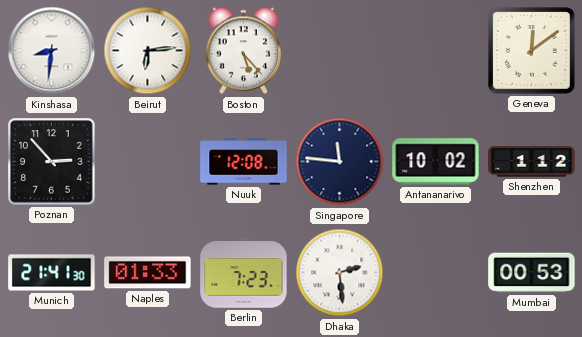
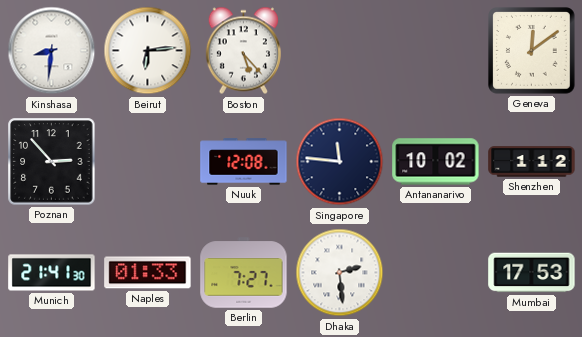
Berlin: 7:23 -> 7:27 (244, 273)
Mumbai: 00:53 -> 17:53 (532, 273)
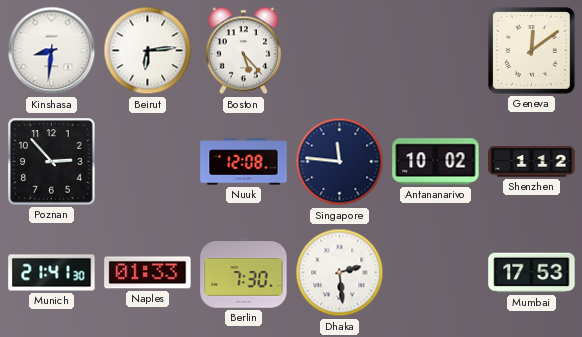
Berlin: 7:27 -> 7:30 (244, 273)
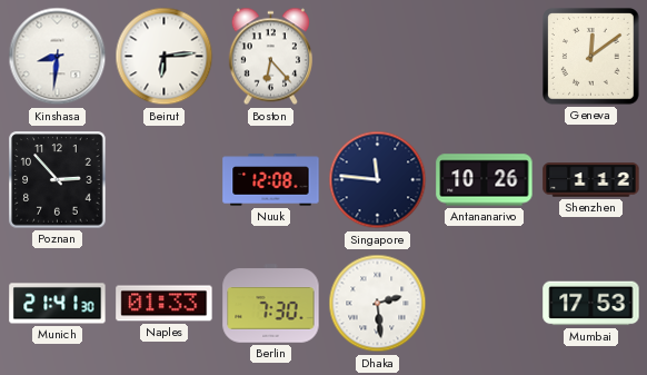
Boston: 5:23 -> 6:23 (270, 57)
Antananarivo: 10:02 -> 10:26 (485, 180)
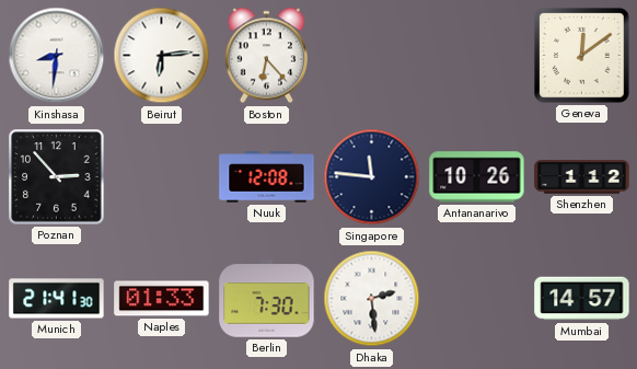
Mumbai: 17:53 -> 14:57 (582, 299)
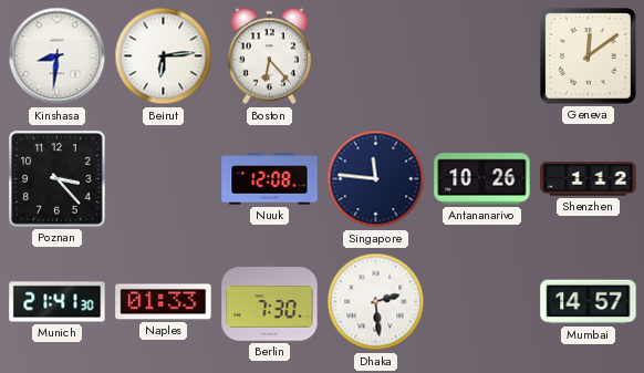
Poznan: 2:53 -> 3:23 (58, 179)
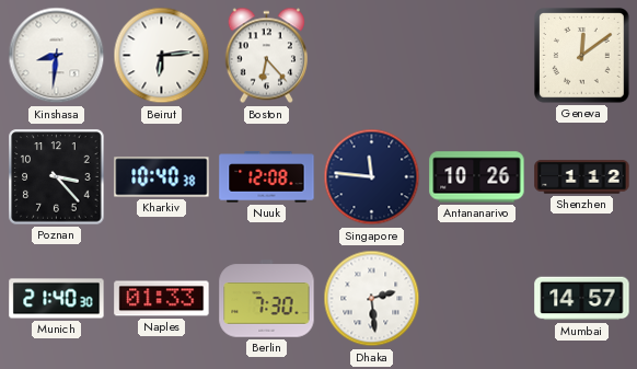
Kharkiv: none -> 10:40 (162, 177)
Munich: 21:41 -> 21:40 (57, 299)
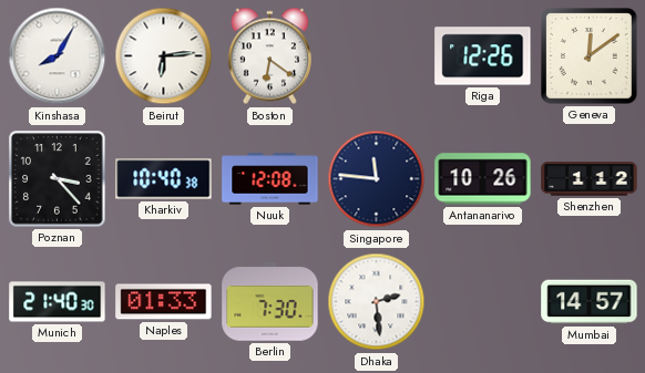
Kinshasa: 8:31 -> 8:05 (58, 56)
Boston: 6:23 -> 6:21 (269, 56)
Riga: none -> 12:26 (483, 56)
